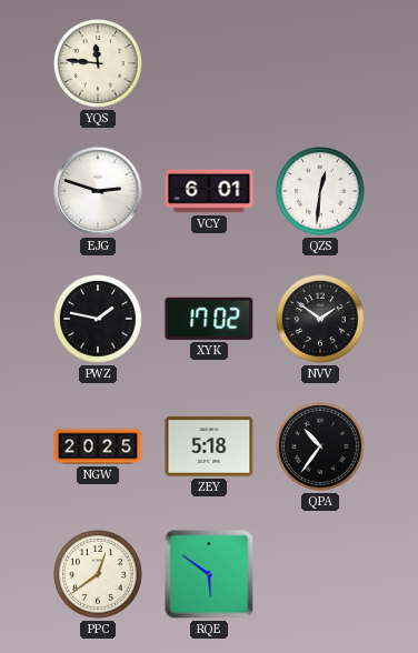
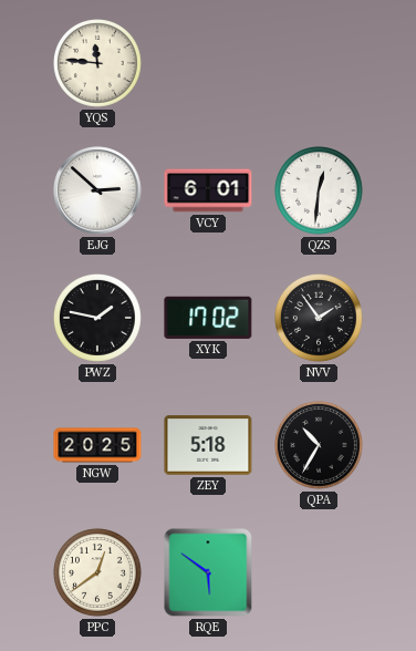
EJG: 2:48 -> 2:52 (97, 190)
NVV: 1:51 -> 1:54 (320, 319)
QPA: 10:36 -> 10:35 (320, 446)
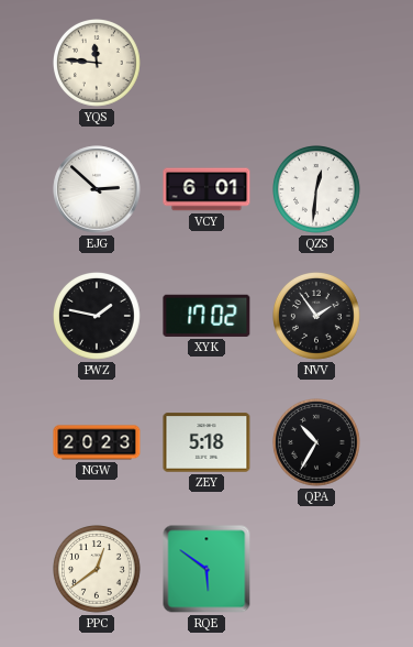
NGW: 20:25 -> 20:23 (97, 442)
